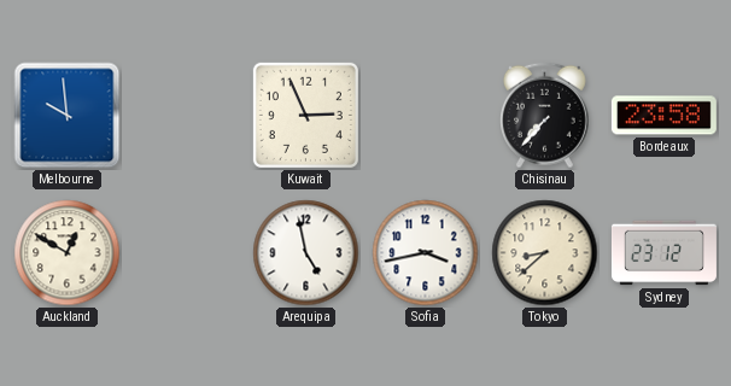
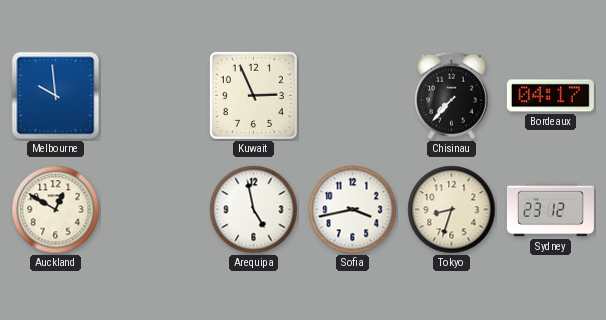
Bordeaux: 23:58 -> 04:17 (550, 96)
Tokyo: 8:38 -> 8:33 (452, 210)
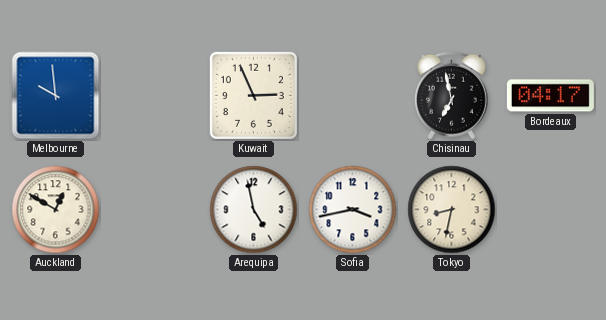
Chisinau: 7:37 -> 6:58 (452, 96)
Tokyo: 8:33 -> 8:32 (452, 210)
Sydney: 23:12 -> none (550, 210)
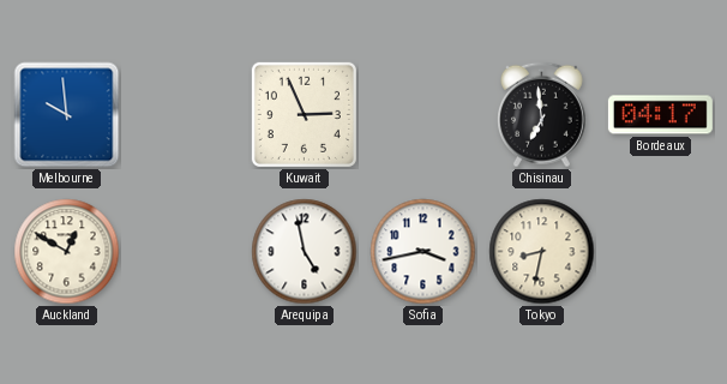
Chisinau: 6:58 -> 6:59 (542, 115)
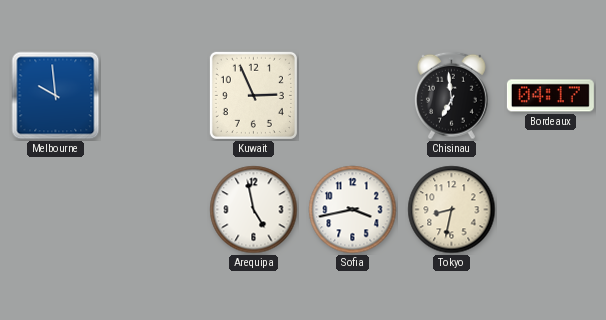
Auckland: 12:50 -> none (67, 252)
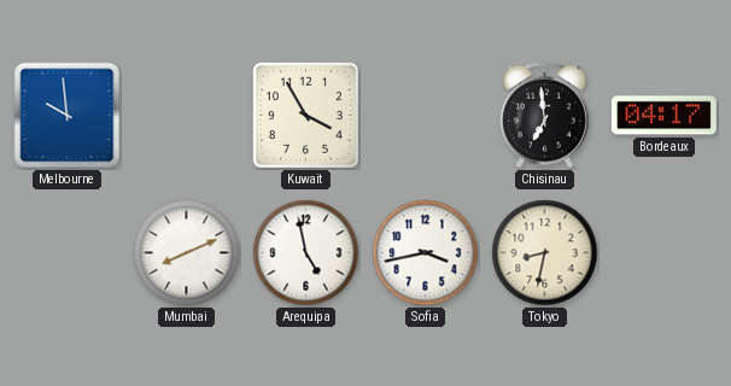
Kuwait: 2:56 -> 3:55 (305, 115)
Mumbai: none -> 8:11 (187, 253)
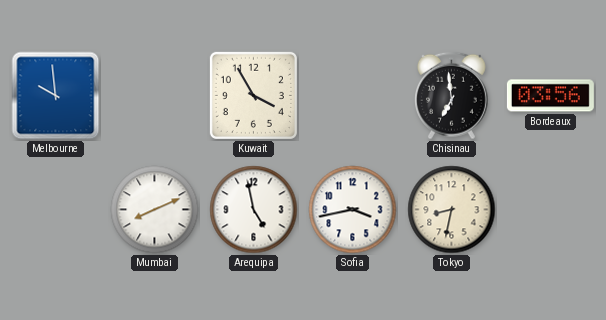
Bordeaux: 04:17 -> 03:56 (550, 96)
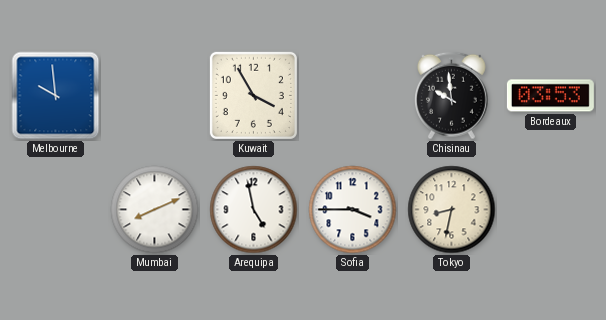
Chisinau: 6:59 -> 9:59 (452, 96)
Bordeaux: 03:56 -> 03:53 (550, 96)
Sofia: 3:43 -> 3:45 (353, 210)
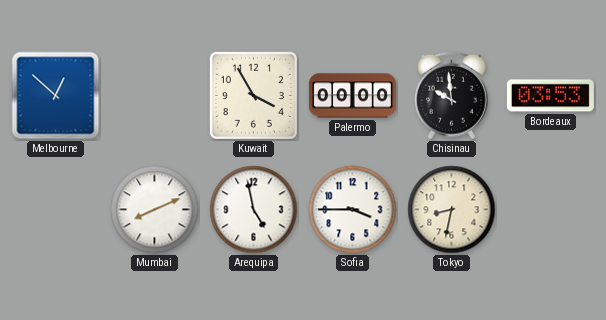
Melbourne: 9:59 -> 12:52 (56, 96)
Palermo: none -> 00:00 (352, 96)
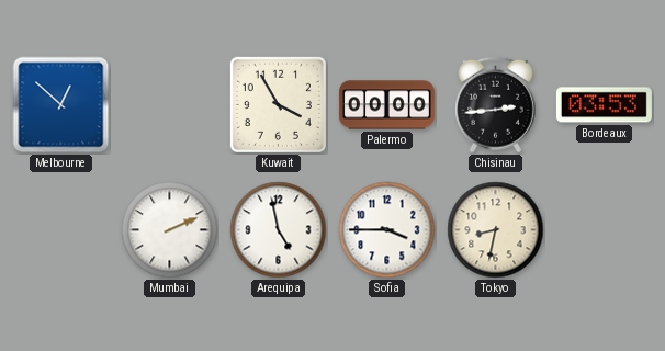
Chisinau: 9:59 -> 2:44 (496, 105)
Mumbai: 8:11 -> 2:11 (170, 230)
